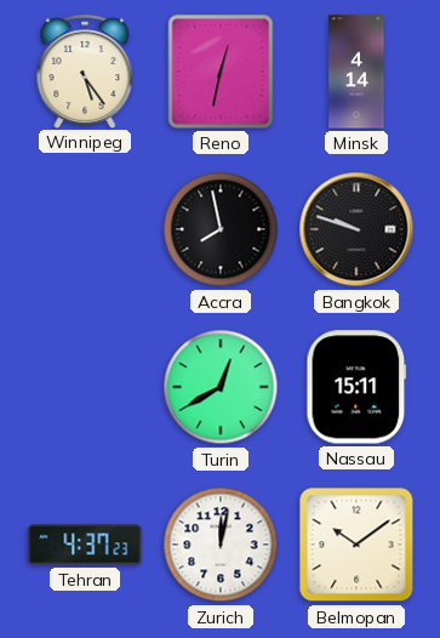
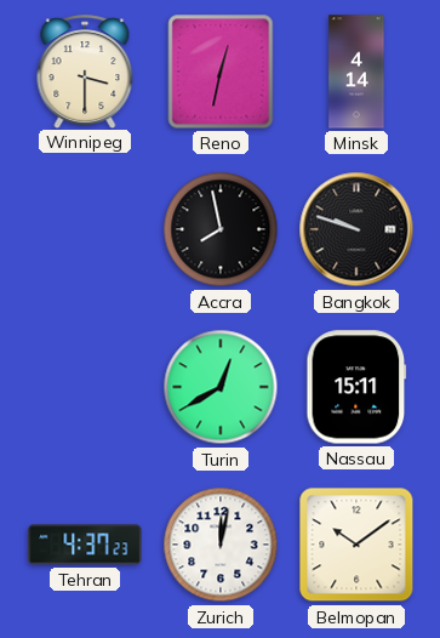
Winnipeg: 5:24 -> 3:30 (85, 72)
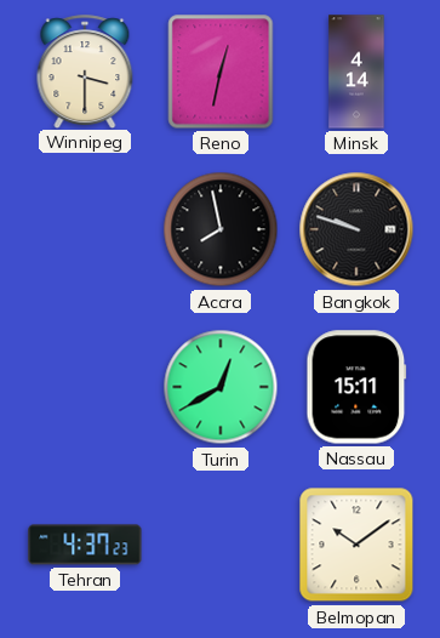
Zurich: 12:02 -> none (221, 545)
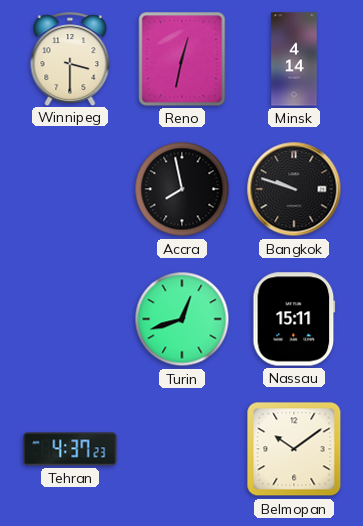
Turin: 12:40 -> 12:42 (182, 319)
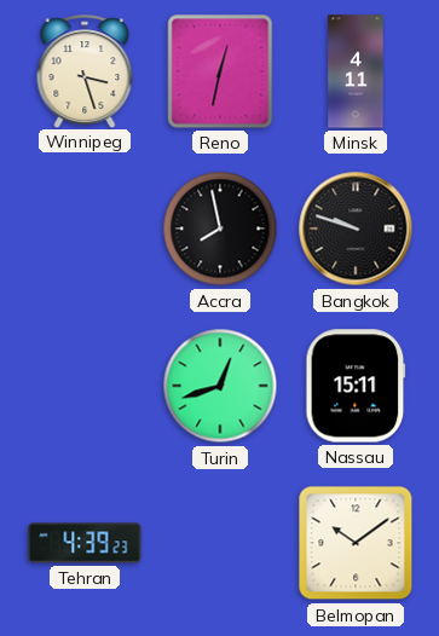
Winnipeg: 3:30 -> 3:27 (85, 71)
Minsk: 4:14 -> 4:11 (356, 71)
Tehran: 4:37 -> 4:39 (85, 543)
